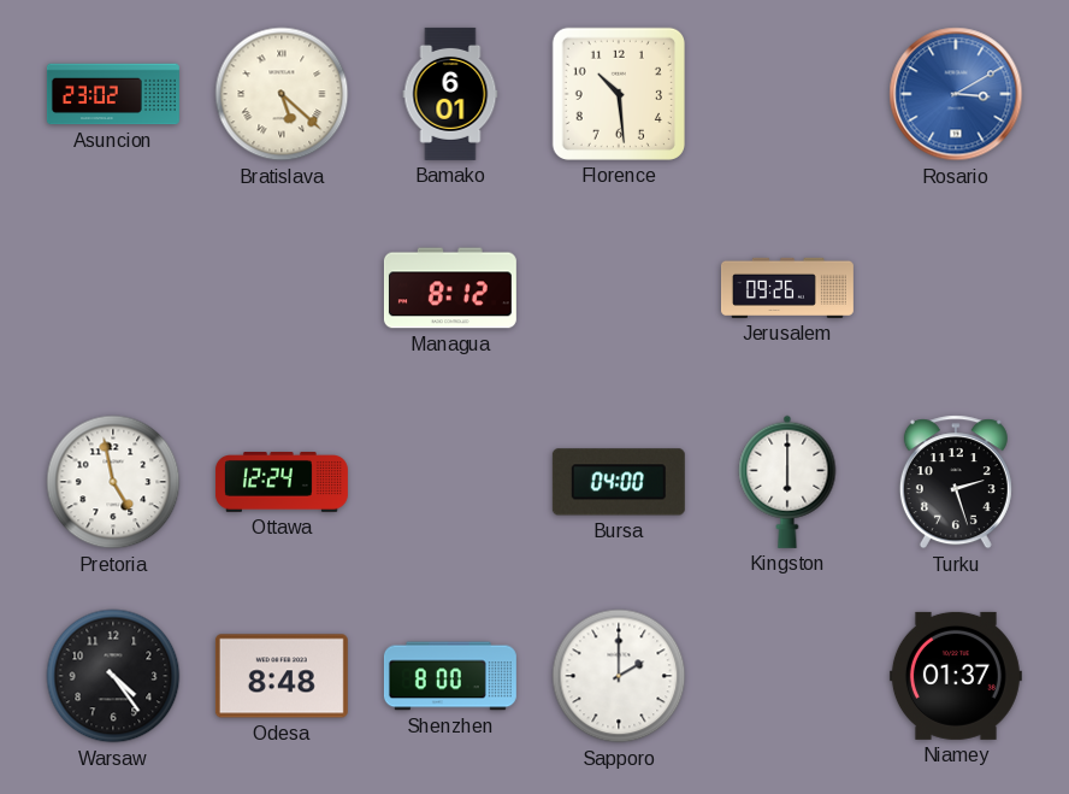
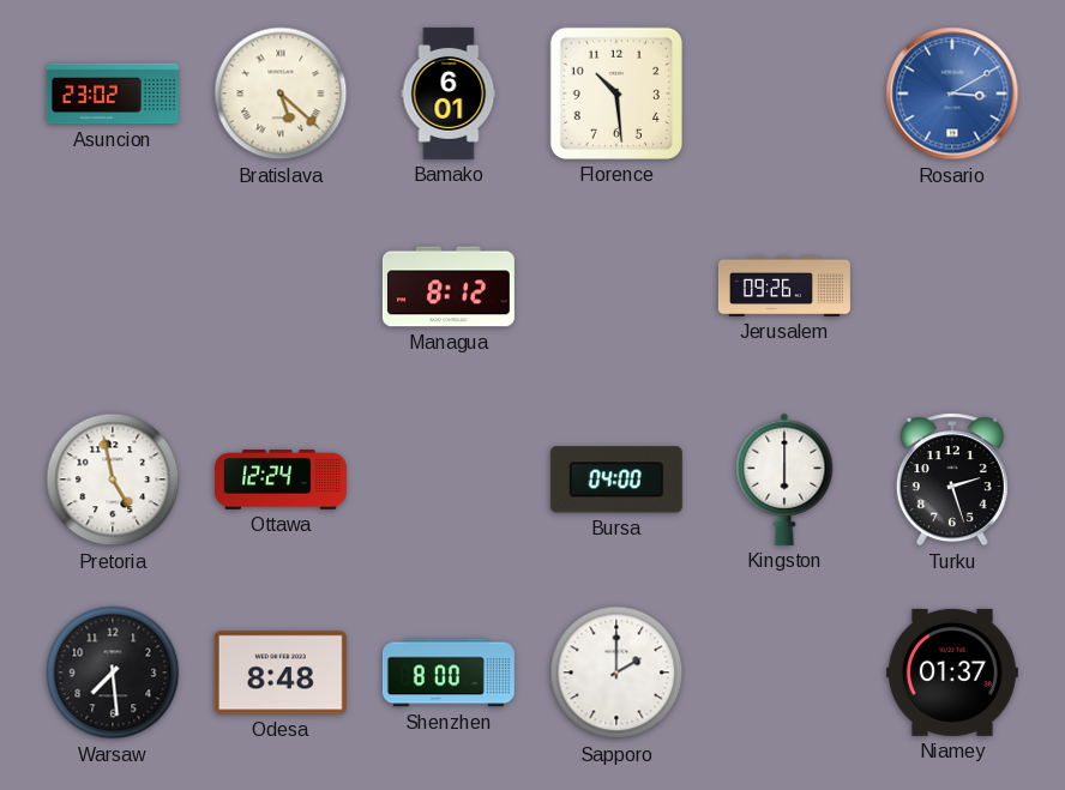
Warsaw: 4:24 -> 7:29 (113, 673)
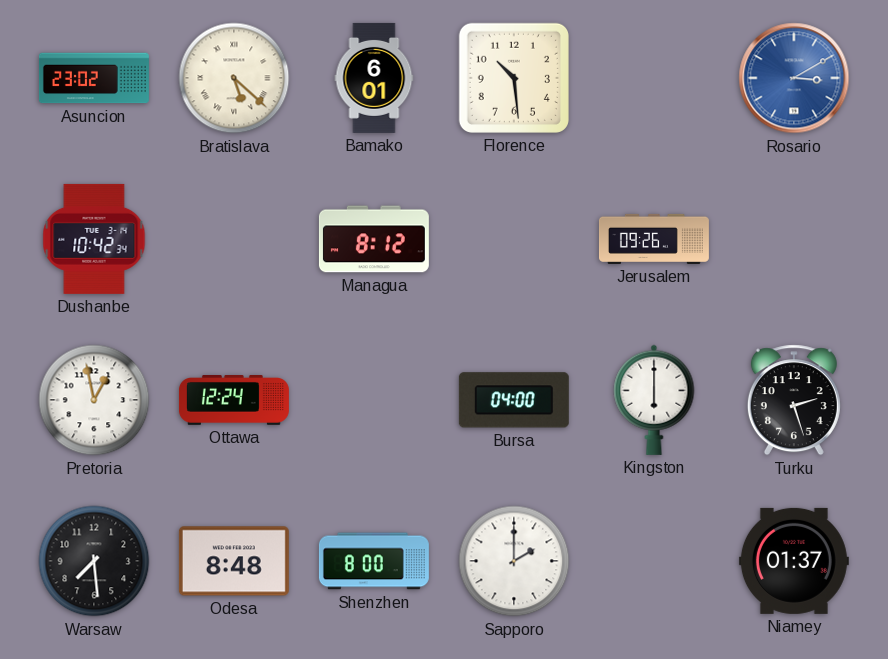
Dushanbe: none -> 10:42 (94, 239)
Pretoria: 4:58 -> 12:58 (94, 400)
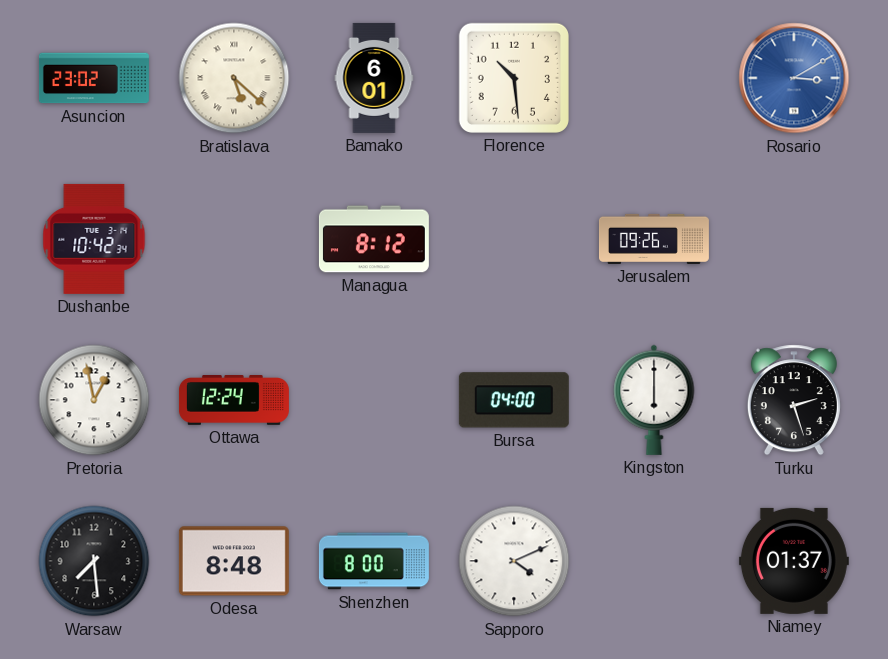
Sapporo: 2:00 -> 4:11 (514, 561)
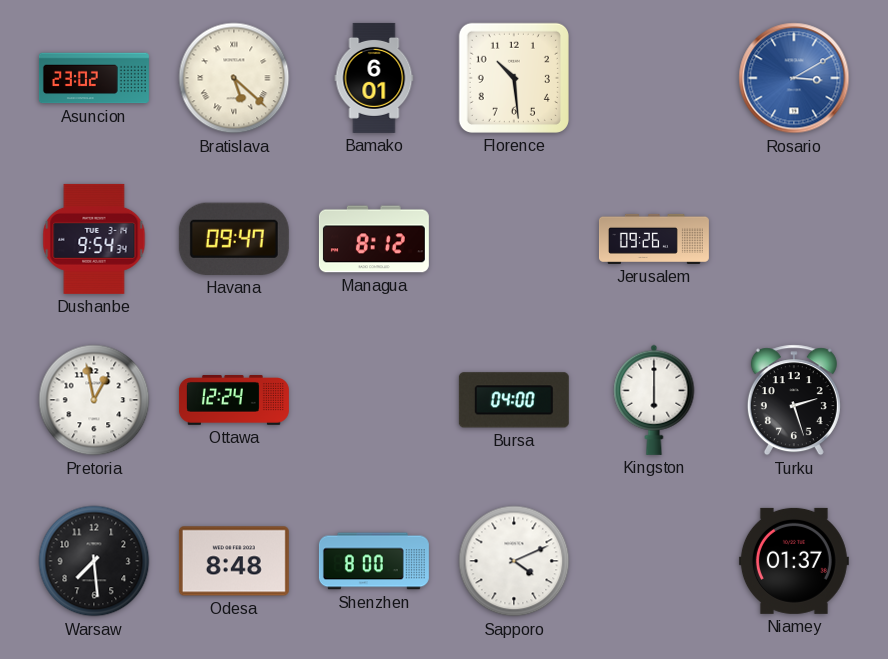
Dushanbe: 10:42 -> 9:54 (94, 239)
Havana: none -> 09:47 (234, 239)
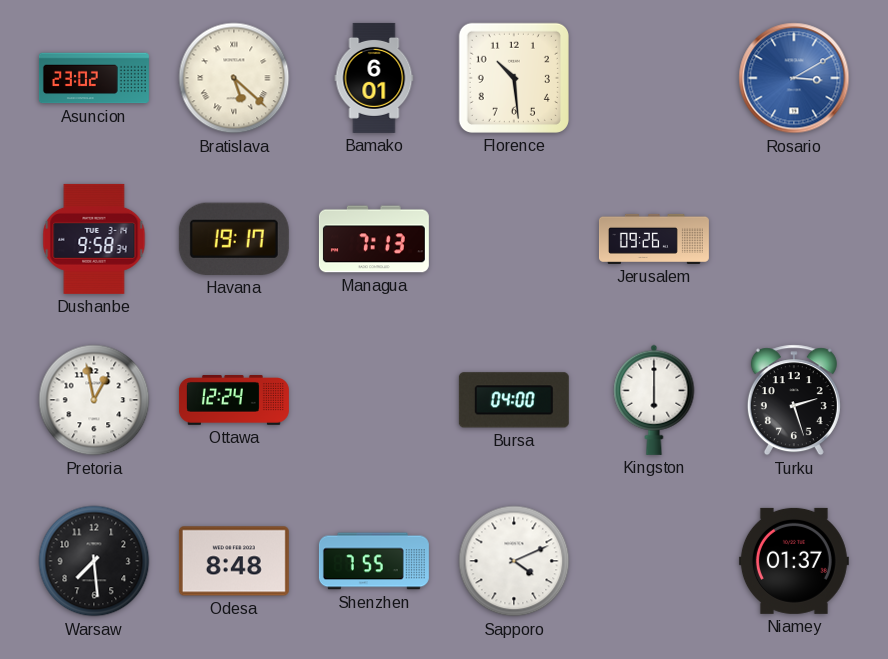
Dushanbe: 9:54 -> 9:58 (94, 239)
Havana: 09:47 -> 19:17 (234, 239)
Managua: 8:12 -> 7:13 (374, 239)
Shenzhen: 8:00 -> 7:55 (374, 561)
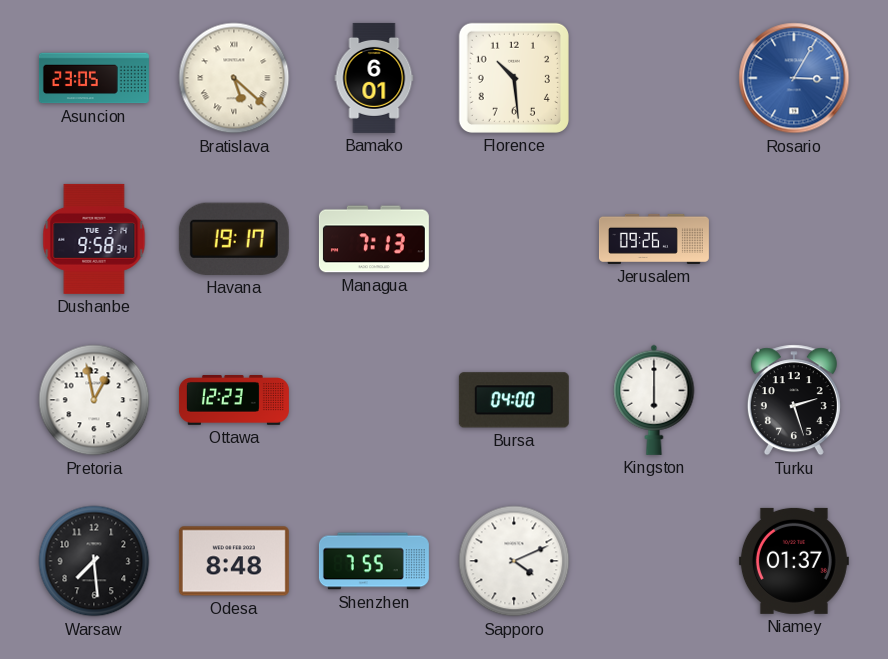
Asuncion: 23:02 -> 23:05 (94, 78)
Rosario: 3:10 -> 3:05 (794, 78)
Ottawa: 12:24 -> 12:23 (234, 401)
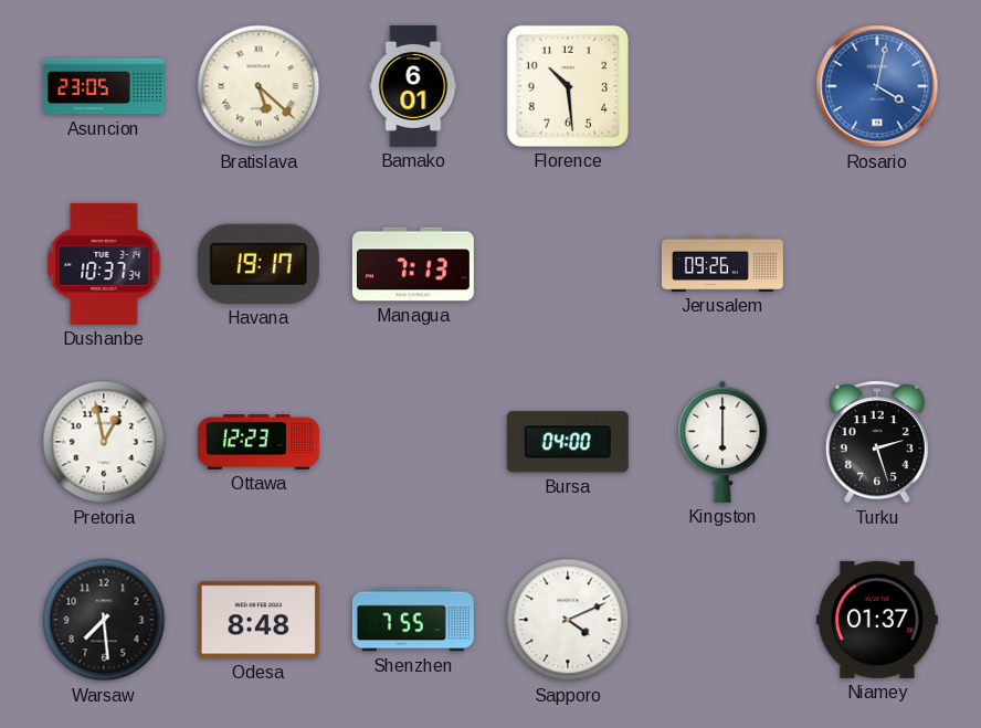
Rosario: 3:05 -> 4:02 (877, 86)
Dushanbe: 9:58 -> 10:37 (104, 264)
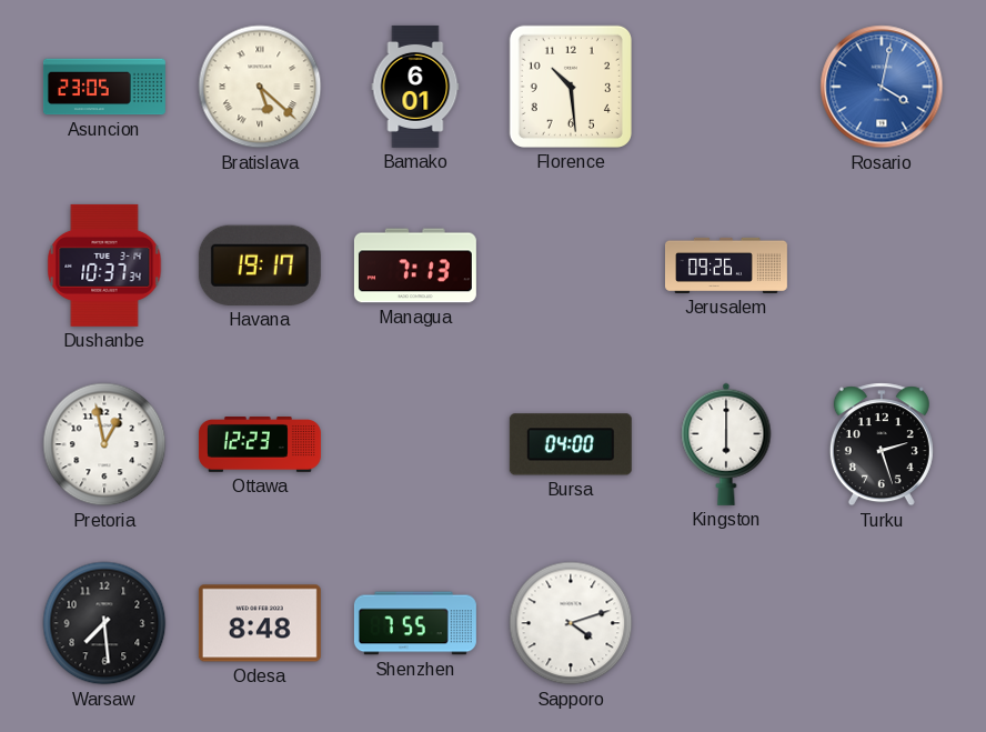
Sapporo: 4:11 -> 4:12 (571, 623)
Niamey: 01:37 -> none (877, 620)
